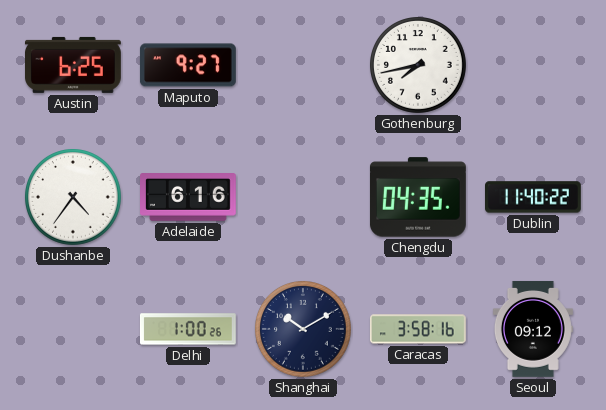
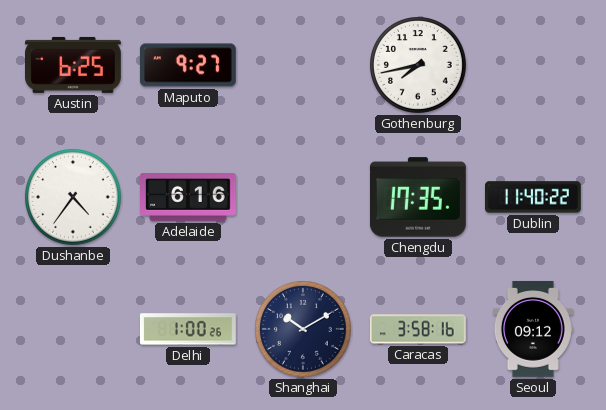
Chengdu: 04:35 -> 17:35 (418, 197)
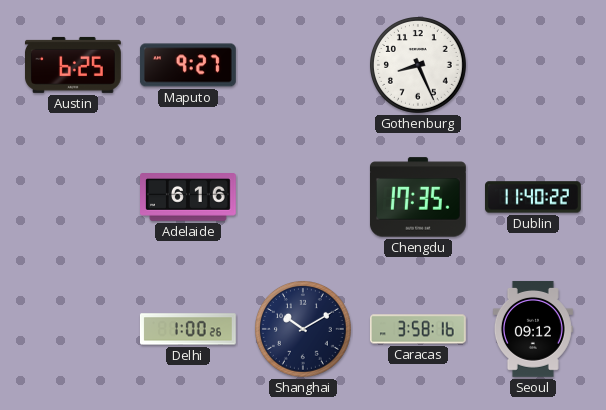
Gothenburg: 7:43 -> 8:26 (419, 66)
Dushanbe: 4:36 -> none (74, 198)
